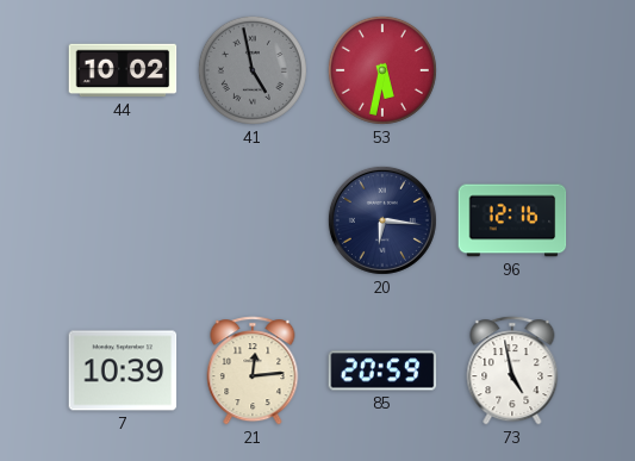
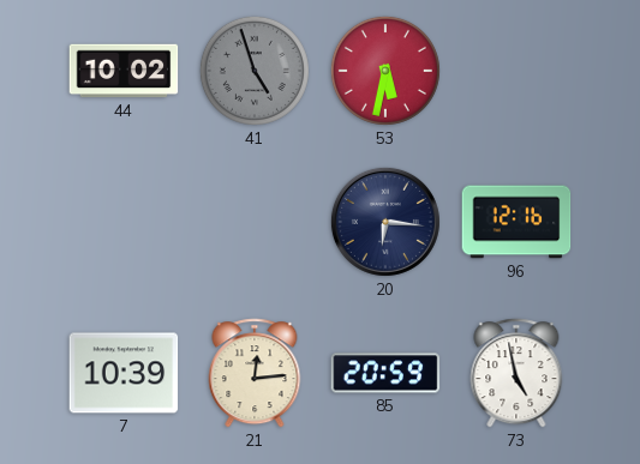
41: 4:58 -> 4:57 (255, 71)
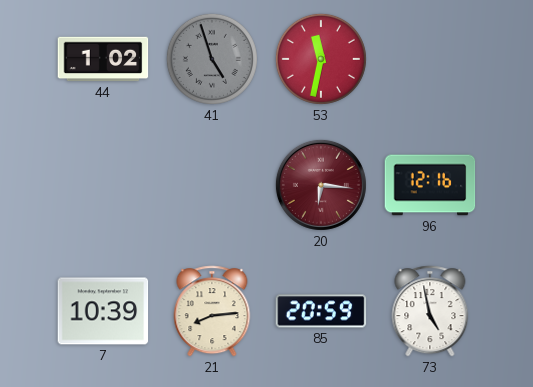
44: 10:02 -> 1:02 (103, 59)
53: 5:32 -> 11:32 (321, 59)
20 dial: navy -> burgundy (321, 185)
21: 12:14 -> 8:14 (212, 311)
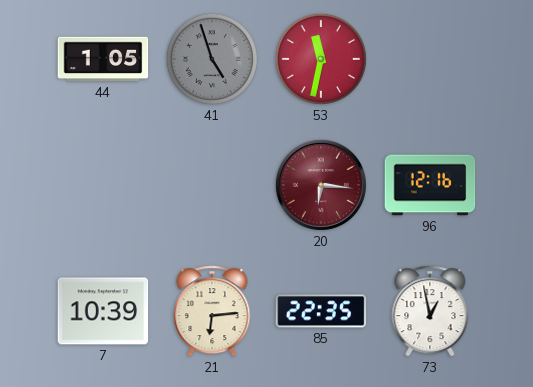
44: 1:02 -> 1:05 (103, 59)
21: 8:14 -> 6:14 (212, 311)
85: 20:59 -> 22:35 (321, 311)
73: 4:58 -> 12:58 (430, 311)
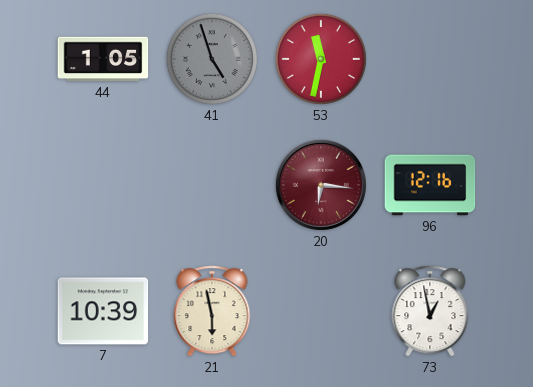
21: 6:14 -> 5:58 (212, 311)
85: 22:35 -> none (321, 311)
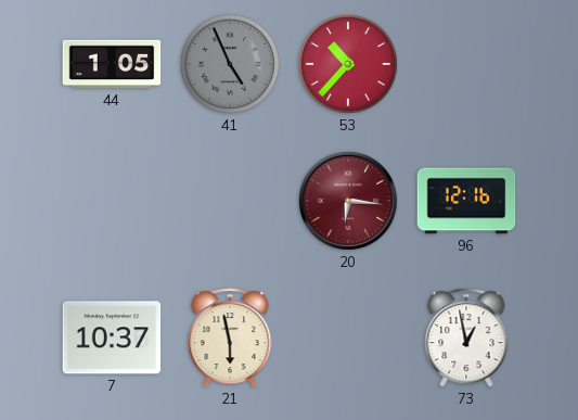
41: 4:57 -> 4:56 (230, 64)
53: 11:32 -> 10:37 (348, 64)
7: 10:39 -> 10:37 (112, 338)
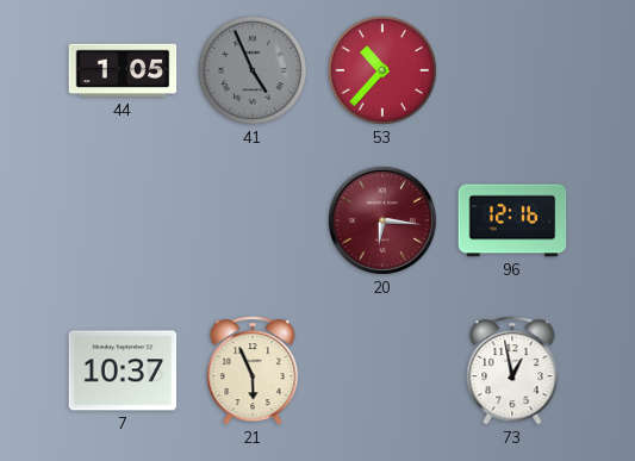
21: 5:58 -> 5:56 (253, 370)
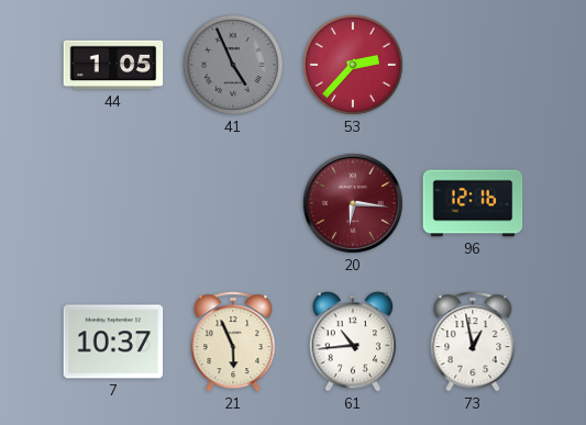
53: 10:37 -> 2:37 (353, 65)
61: none -> 10:44 (352, 342)
